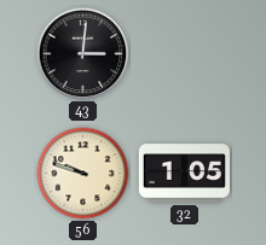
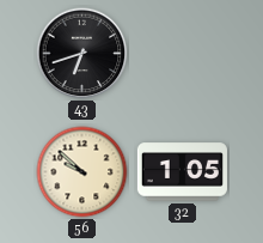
43: 3:01 -> 6:42 (82, 54)
56: 9:48 -> 9:52 (82, 172)
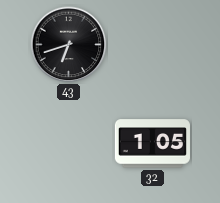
56: 9:52 -> none (82, 172)
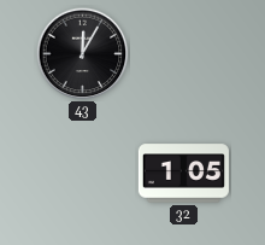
43: 6:42 -> 12:05 (83, 54)
